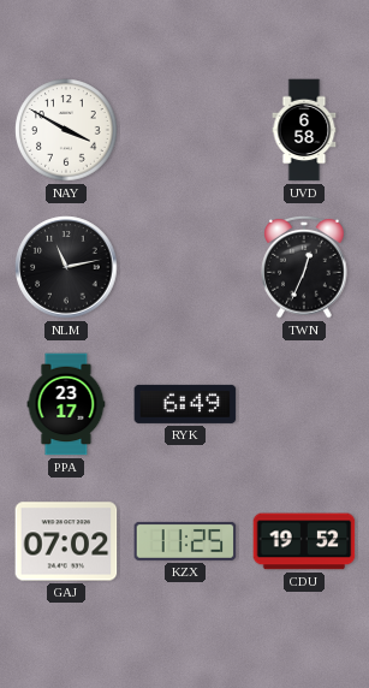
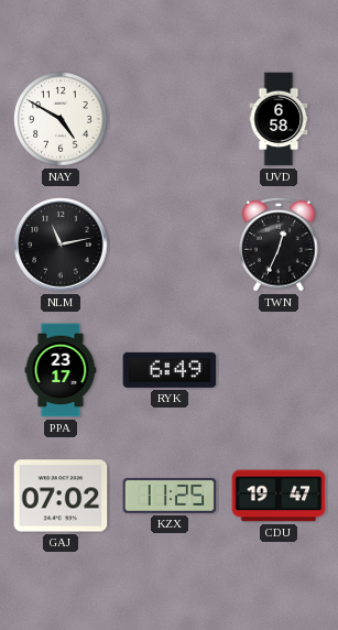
NAY: 3:50 -> 4:50 (61, 119)
CDU: 19:52 -> 19:47 (279, 496)
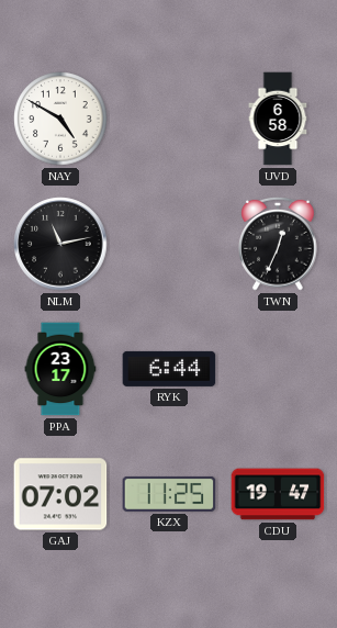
RYK: 6:49 -> 6:44 (169, 369)
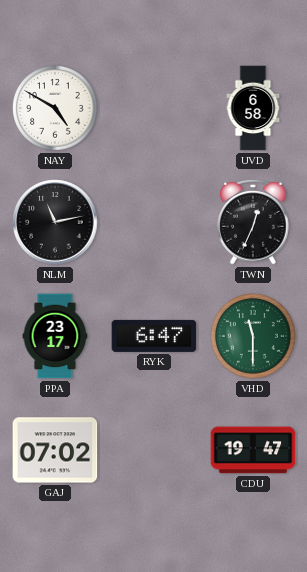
RYK: 6:44 -> 6:47 (154, 336)
VHD: none -> 11:30 (253, 336)
KZX: 11:25 -> none (169, 494)
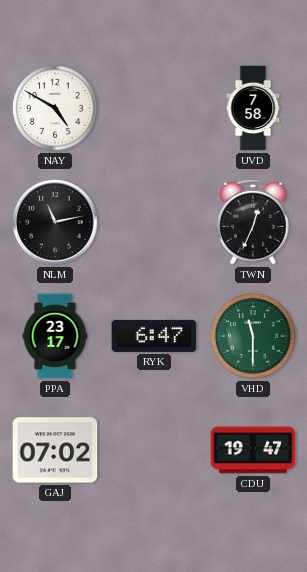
UVD: 6:58 -> 7:58 (253, 108)
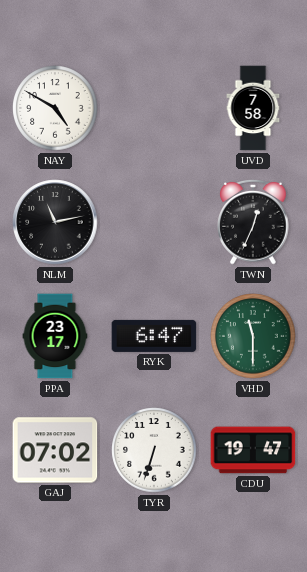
TYR: none -> 6:33 (154, 450)
